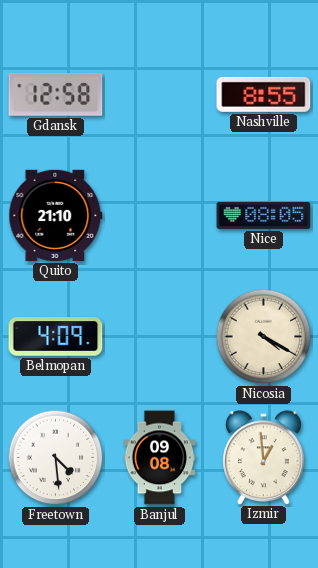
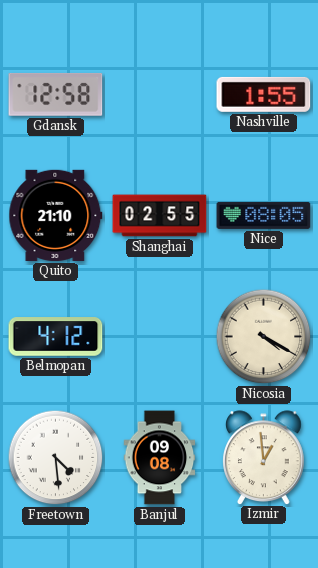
Nashville: 8:55 -> 1:55 (264, 94)
Shanghai: none -> 02:55 (160, 216)
Belmopan: 4:09 -> 4:12 (56, 337)
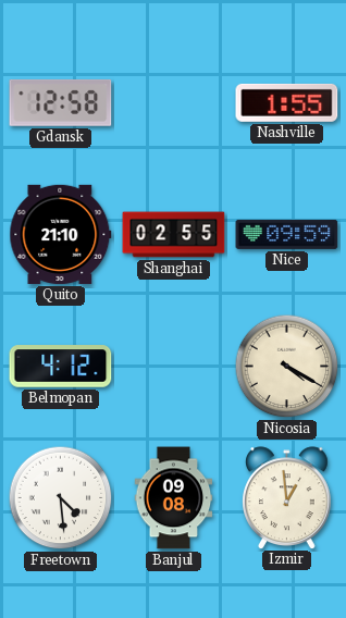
Nice: 08:05 -> 09:59 (287, 234)
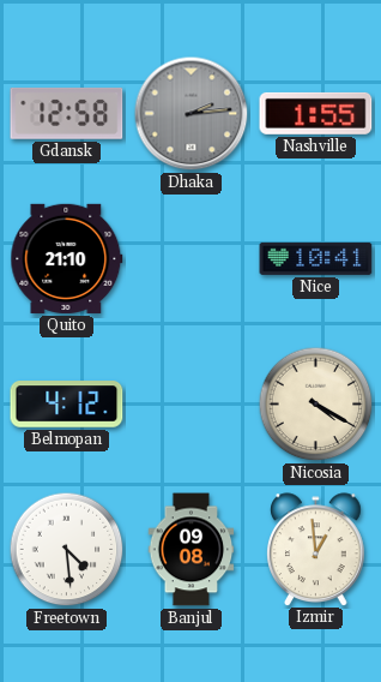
Dhaka: none -> 2:14 (192, 114)
Shanghai: 02:55 -> none (174, 235)
Nice: 09:59 -> 10:41 (316, 258)
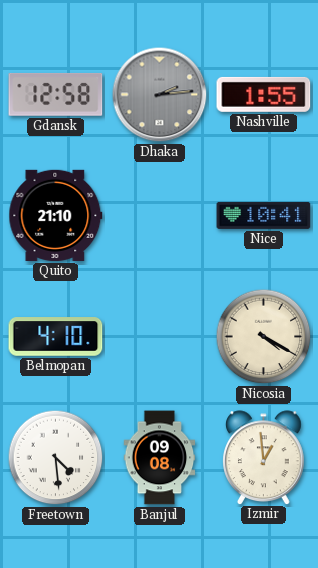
Belmopan: 4:12 -> 4:10 (56, 337)
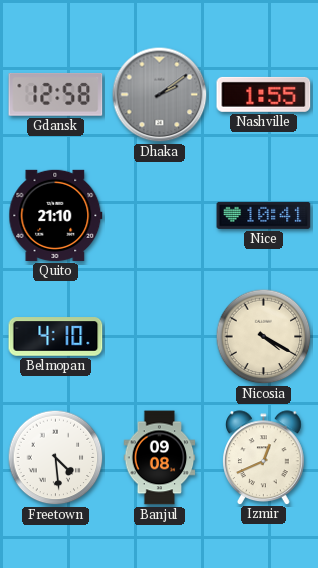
Dhaka: 2:14 -> 2:09 (160, 95)
Izmir: 12:59 -> 12:41 (264, 457)
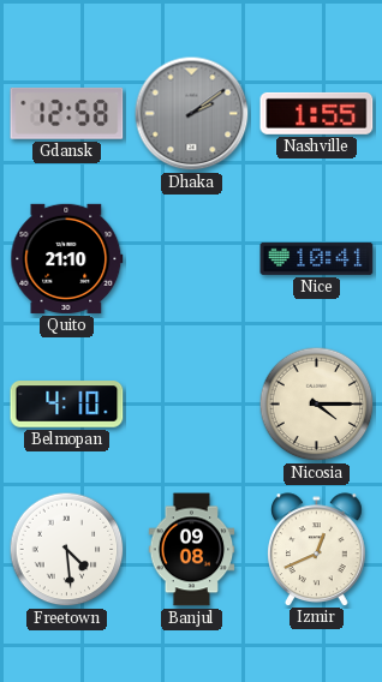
Nicosia: 4:20 -> 4:15 (317, 405)
